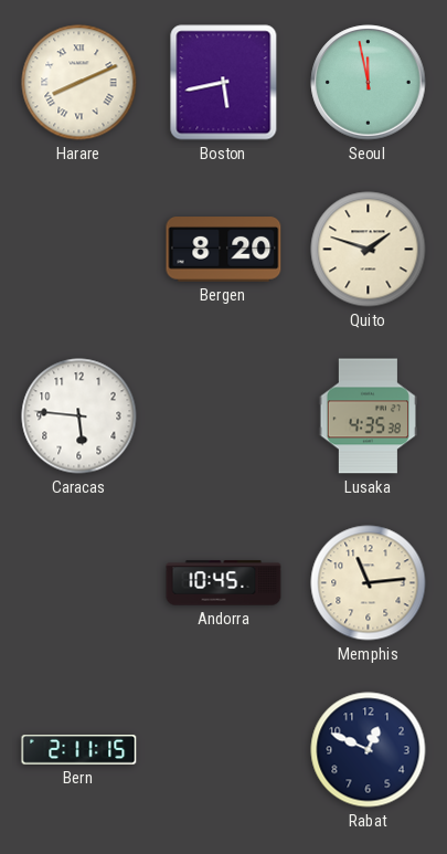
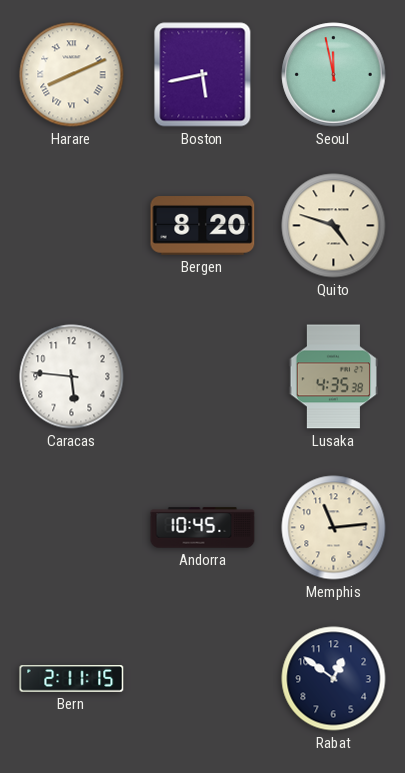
Quito: 1:48 -> 4:48 (334, 226)
Rabat: 12:49 -> 12:51 (334, 679)
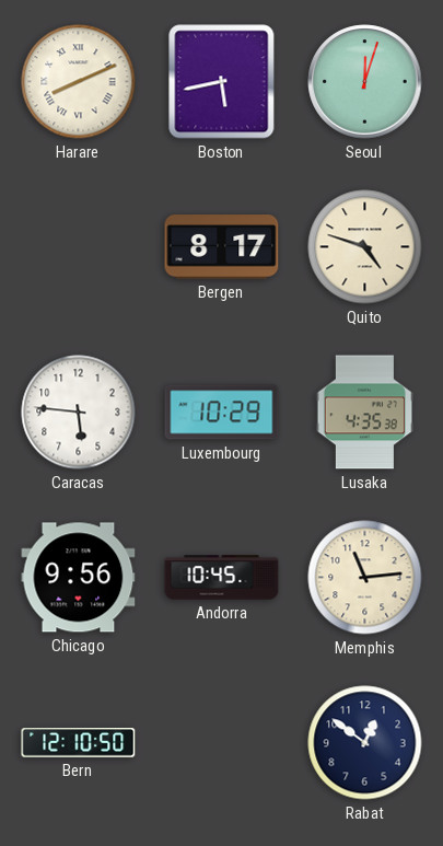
Seoul: 11:58 -> 12:03 (365, 82)
Bergen: 8:20 -> 8:17 (222, 247)
Luxembourg: none -> 10:29 (222, 413)
Chicago: none -> 9:56 (79, 578)
Bern: 2:11 -> 12:10 (79, 743)
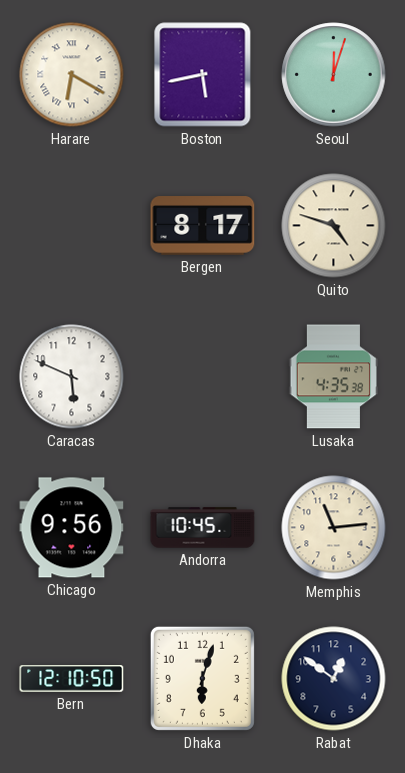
Harare: 8:11 -> 6:20 (72, 75)
Caracas: 5:46 -> 5:49 (72, 377)
Luxembourg: 10:29 -> none (222, 413)
Dhaka: none -> 6:03 (202, 678)
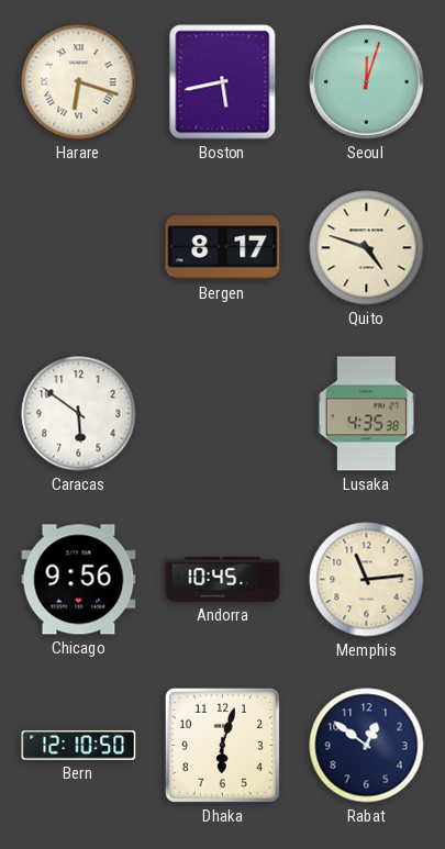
Harare: 6:20 -> 6:18 (79, 82)
Caracas: 5:49 -> 5:51 (79, 414)
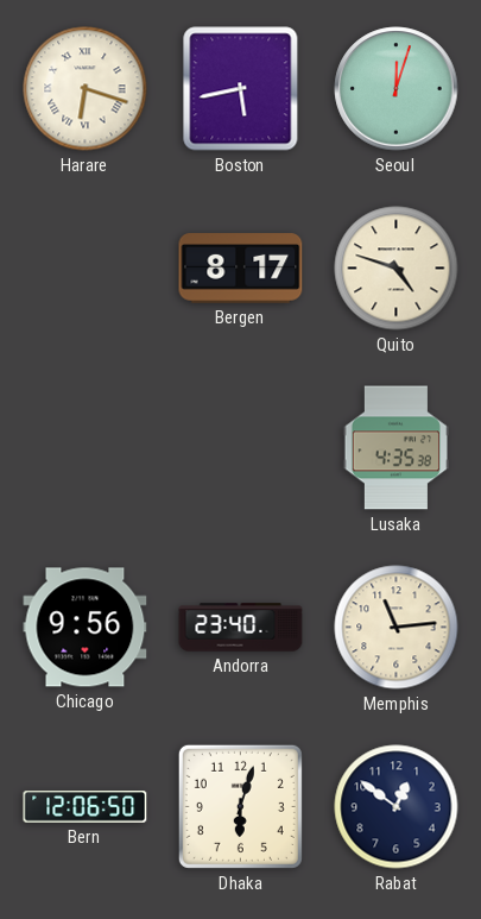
Caracas: 5:51 -> none (79, 414)
Andorra: 10:45 -> 23:40 (241, 628)
Bern: 12:10 -> 12:06 (86, 807)
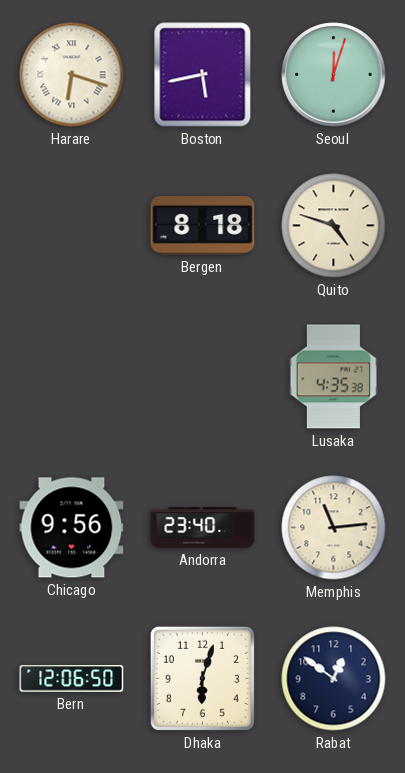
Bergen: 8:17 -> 8:18 (203, 226)
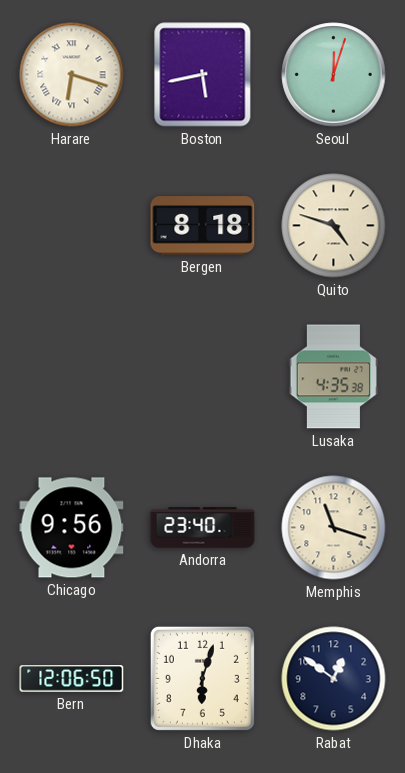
Memphis: 11:14 -> 11:18 (334, 528)
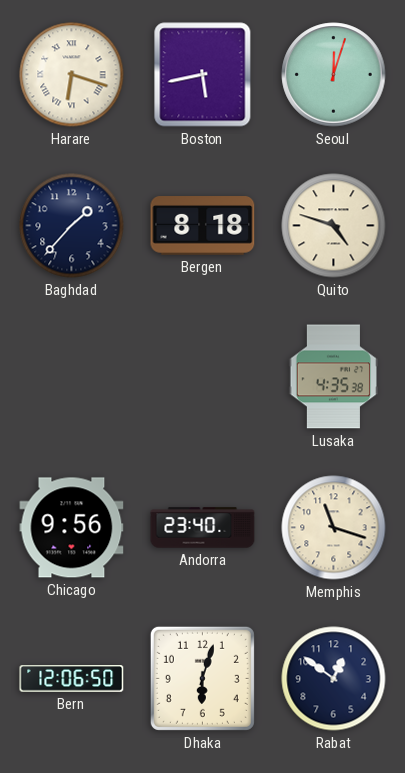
Baghdad: none -> 1:37 (72, 226)
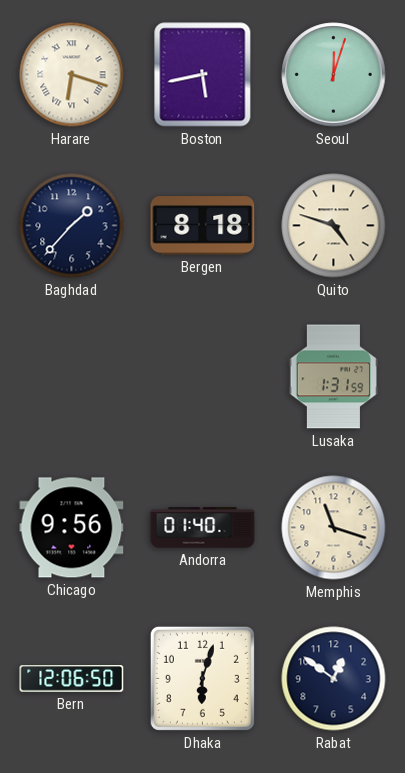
Lusaka: 4:35 -> 1:31 (333, 377)
Andorra: 23:40 -> 01:40 (203, 528)
